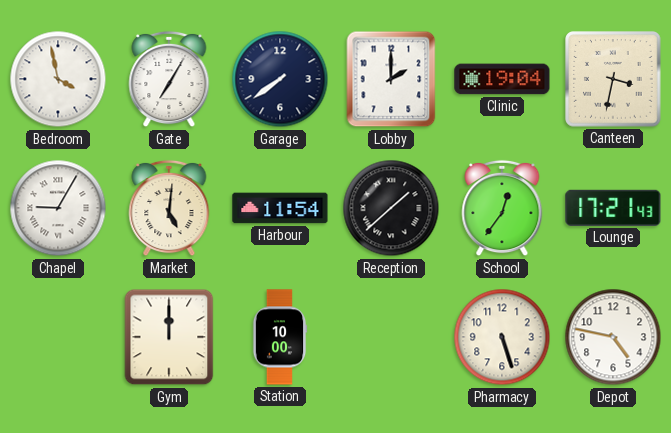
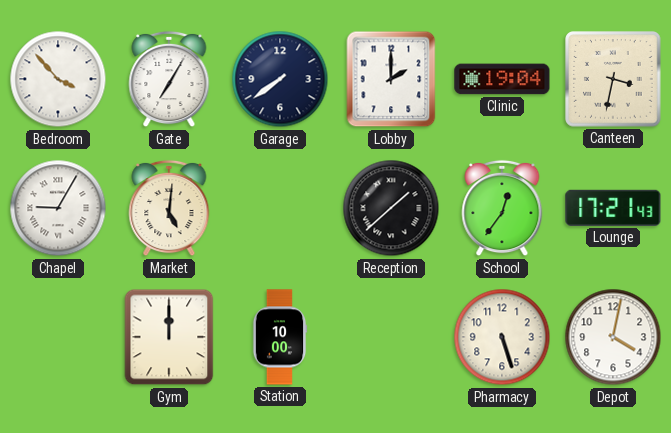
Bedroom: 3:58 -> 3:53 (58, 79)
Harbour: 11:54 -> none (280, 208)
Depot: 4:47 -> 4:02 (613, 337)
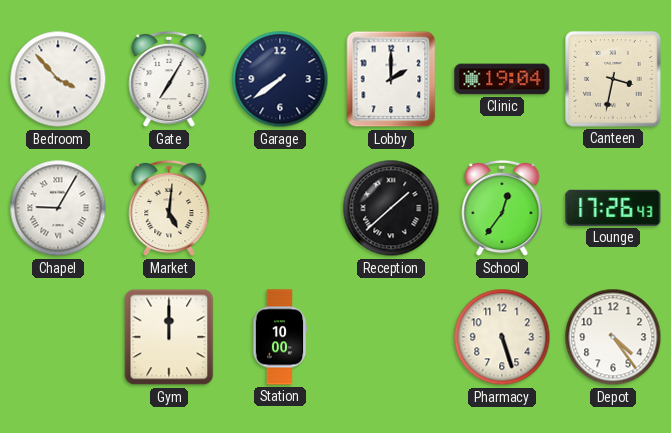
Lounge: 17:21 -> 17:26 (613, 208)
Depot: 4:02 -> 4:24 (613, 337)
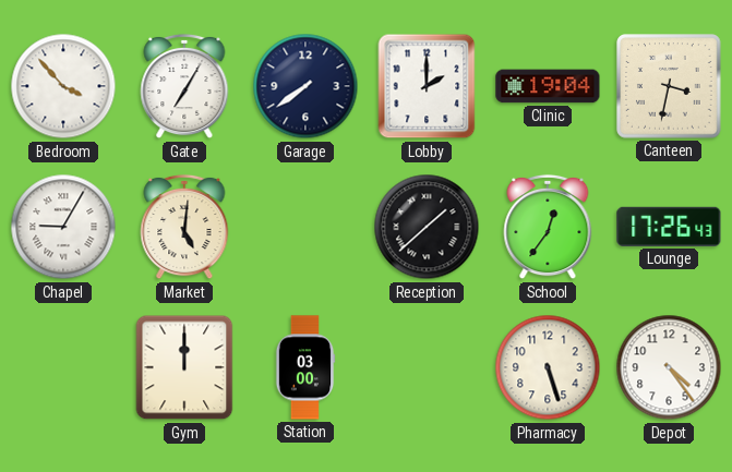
Station: 10:00 -> 03:00 (305, 367)
